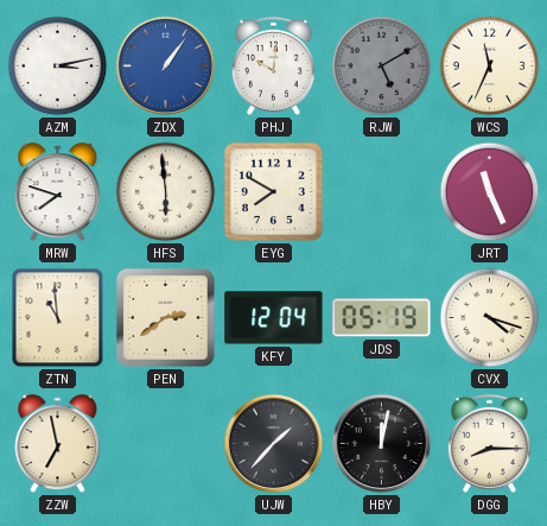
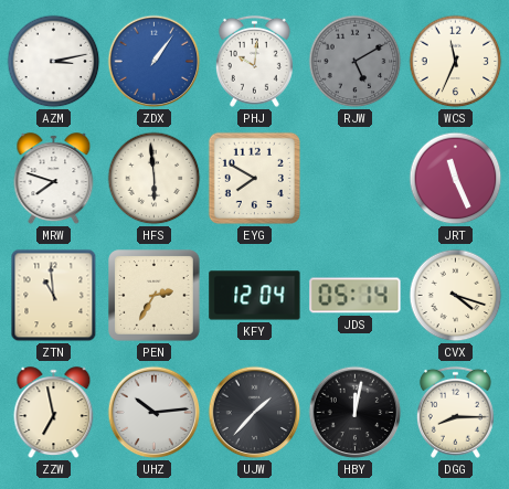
PEN: 2:39 -> 2:35 (155, 296)
JDS: 05:19 -> 05:14 (356, 296)
UHZ: none -> 10:14 (155, 413)
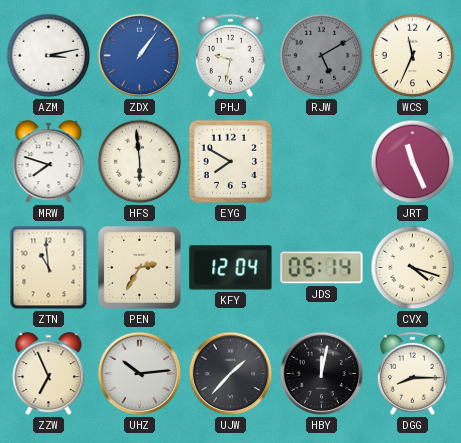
PHJ: 10:01 -> 9:32 (230, 55)
ZZW: 6:58 -> 6:56 (49, 374)
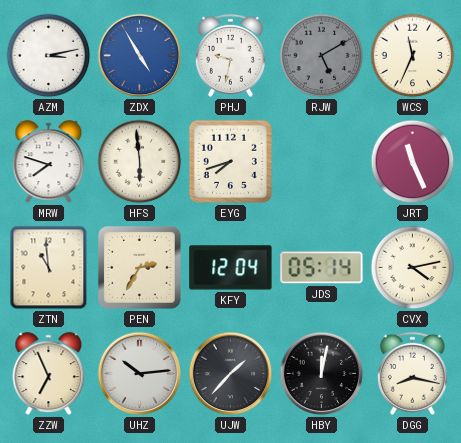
ZDX: 1:06 -> 4:55 (140, 56)
EYG: 7:50 -> 7:42 (230, 161)
CVX: 4:18 -> 4:13 (413, 268)
DGG: 8:15 -> 8:17 (412, 373)
